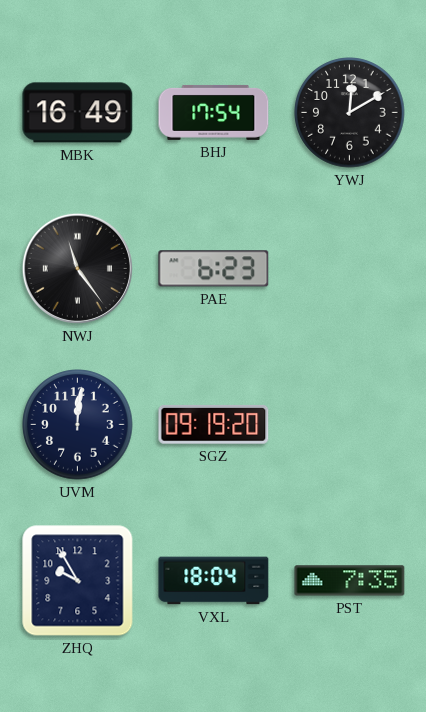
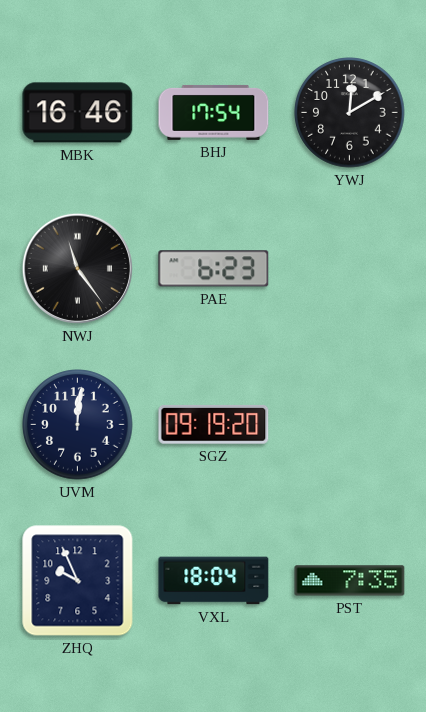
MBK: 16:49 -> 16:46 (78, 113)
ZHQ: 9:55 -> 9:56 (78, 581)
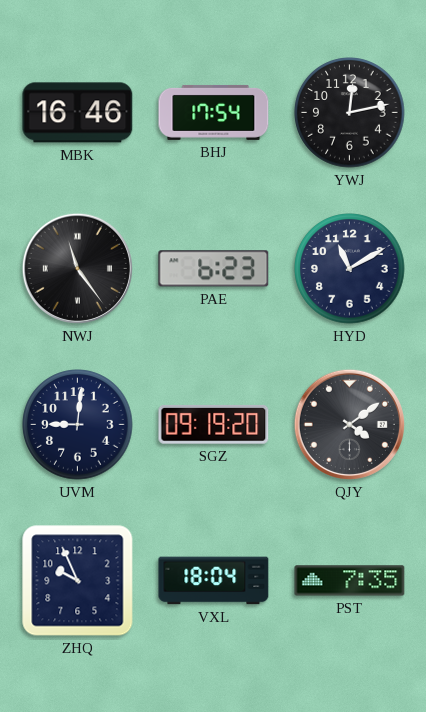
YWJ: 12:10 -> 12:13 (350, 113)
HYD: none -> 11:10 (350, 269)
UVM: 12:01 -> 9:01 (78, 425)
QJY: none -> 4:09 (349, 424)
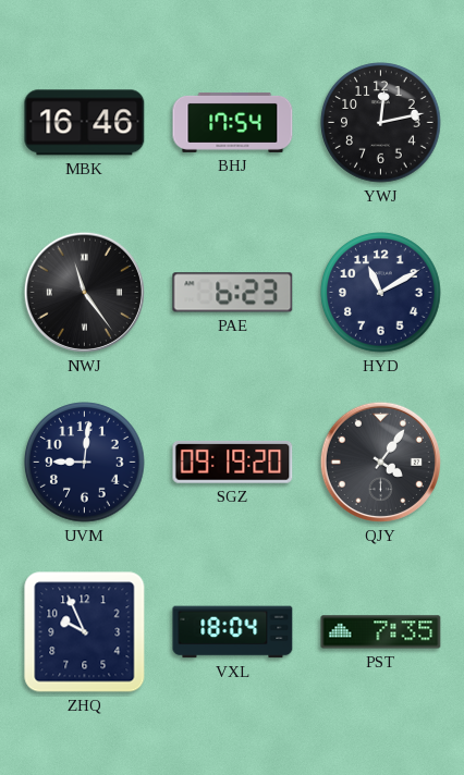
QJY: 4:09 -> 4:06 (380, 462)
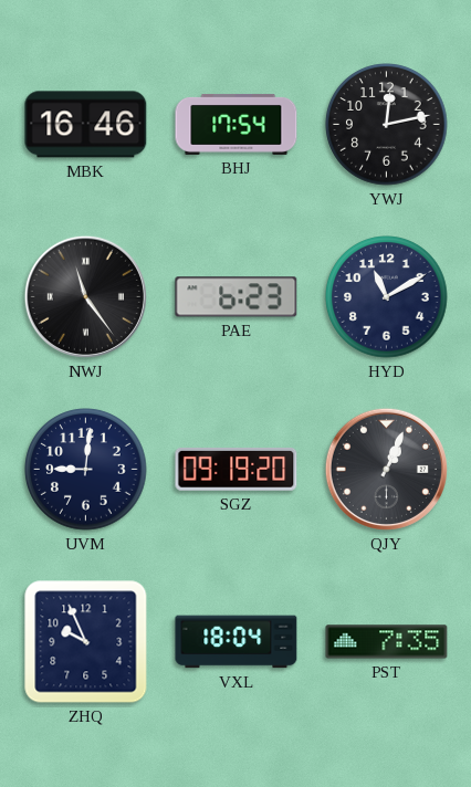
QJY: 4:06 -> 1:04 (386, 469)
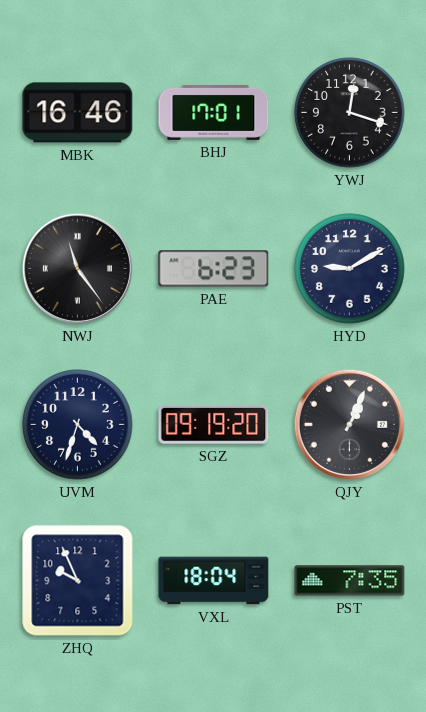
BHJ: 17:54 -> 17:01 (214, 112)
YWJ: 12:13 -> 12:18 (350, 113)
HYD: 11:10 -> 9:10 (350, 269)
UVM: 9:01 -> 4:33 (78, 425)
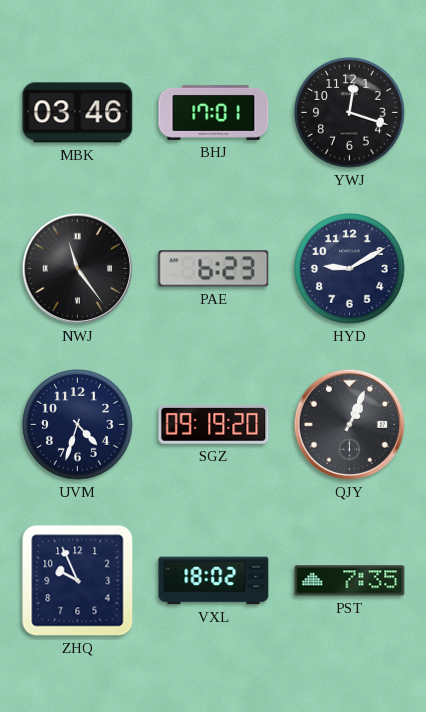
MBK: 16:46 -> 03:46 (78, 113)
VXL: 18:04 -> 18:02 (214, 581)
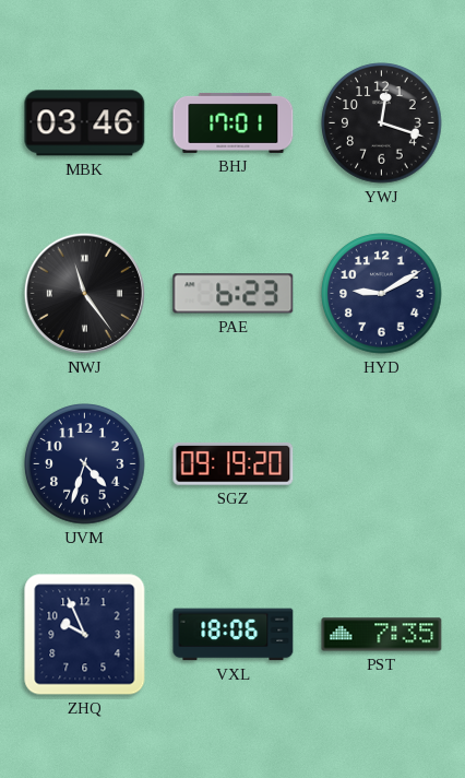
QJY: 1:04 -> none (349, 424)
VXL: 18:02 -> 18:06 (234, 635)
